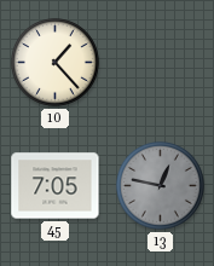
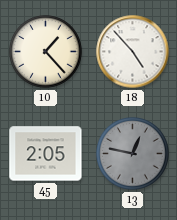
18: none -> 4:53 (133, 52)
45: 7:05 -> 2:05 (46, 154)
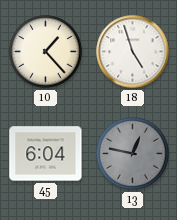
18: 4:53 -> 4:57 (133, 52)
45: 2:05 -> 6:04 (46, 154)
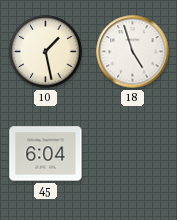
10: 1:23 -> 1:28 (46, 52)
13: 12:47 -> none (133, 154)
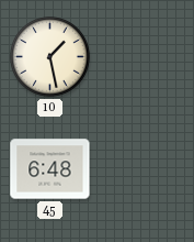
18: 4:57 -> none (133, 52)
45: 6:04 -> 6:48 (50, 169)
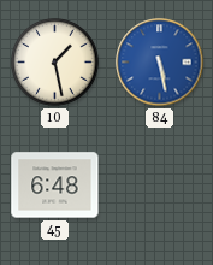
84: none -> 5:28 (160, 63)
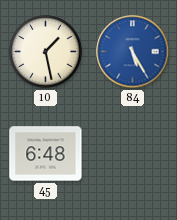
84: 5:28 -> 5:25 (133, 52)
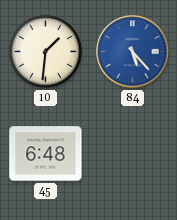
10: 1:28 -> 1:31 (46, 52)
84: 5:25 -> 5:23 (133, 52)
